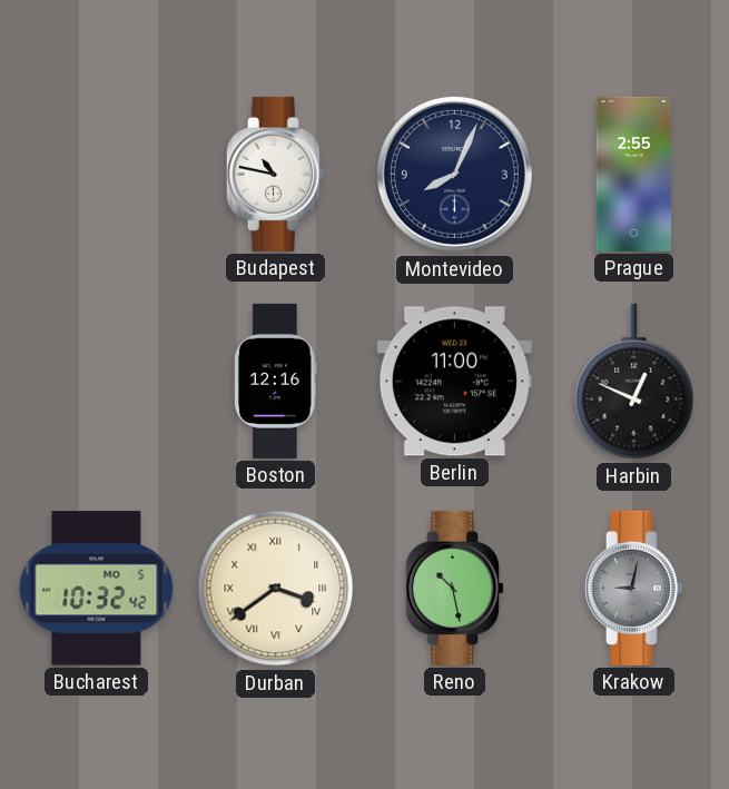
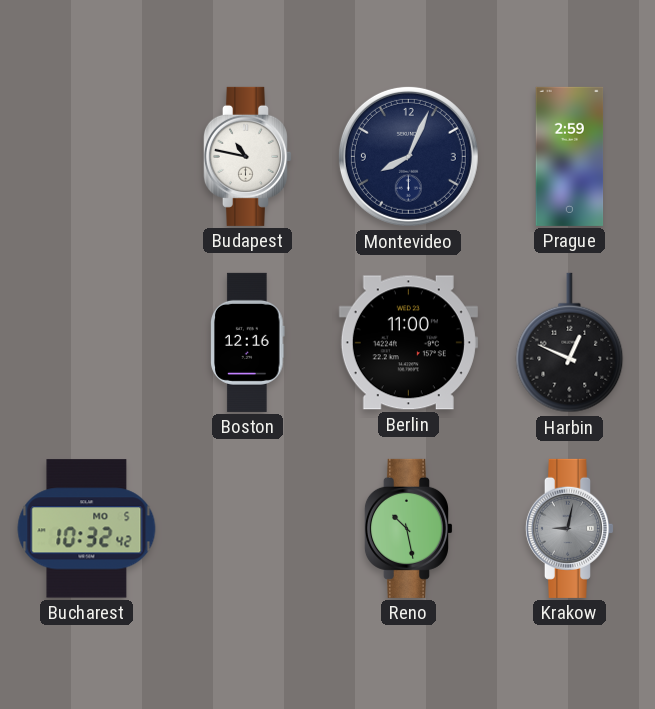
Prague: 2:55 -> 2:59 (570, 156)
Durban: 3:39 -> none (276, 589)
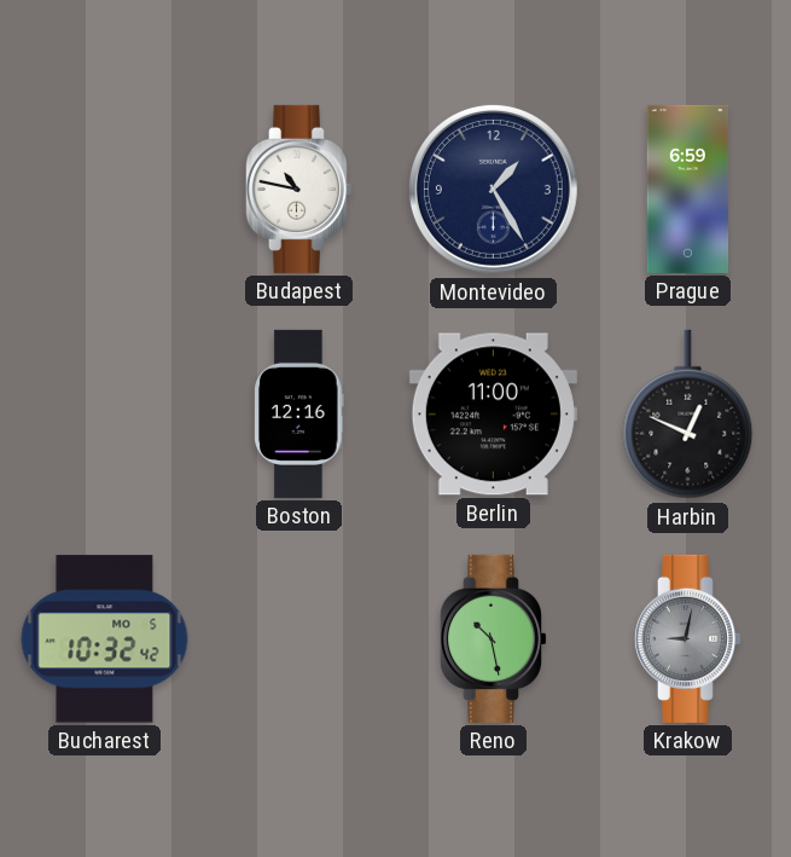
Montevideo: 8:04 -> 1:25 (493, 189)
Prague: 2:59 -> 6:59 (688, 189)
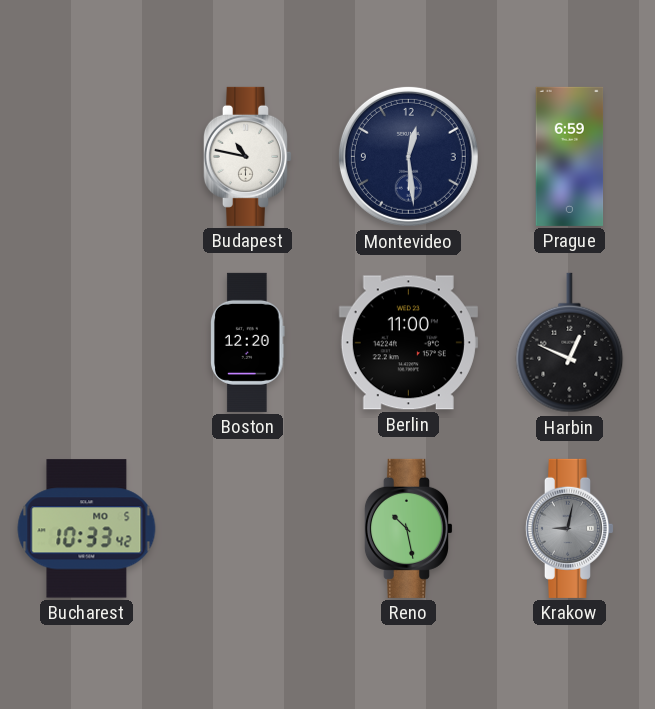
Montevideo: 1:25 -> 12:29 (408, 156)
Boston: 12:16 -> 12:20 (248, 342)
Bucharest: 10:32 -> 10:33 (87, 529)
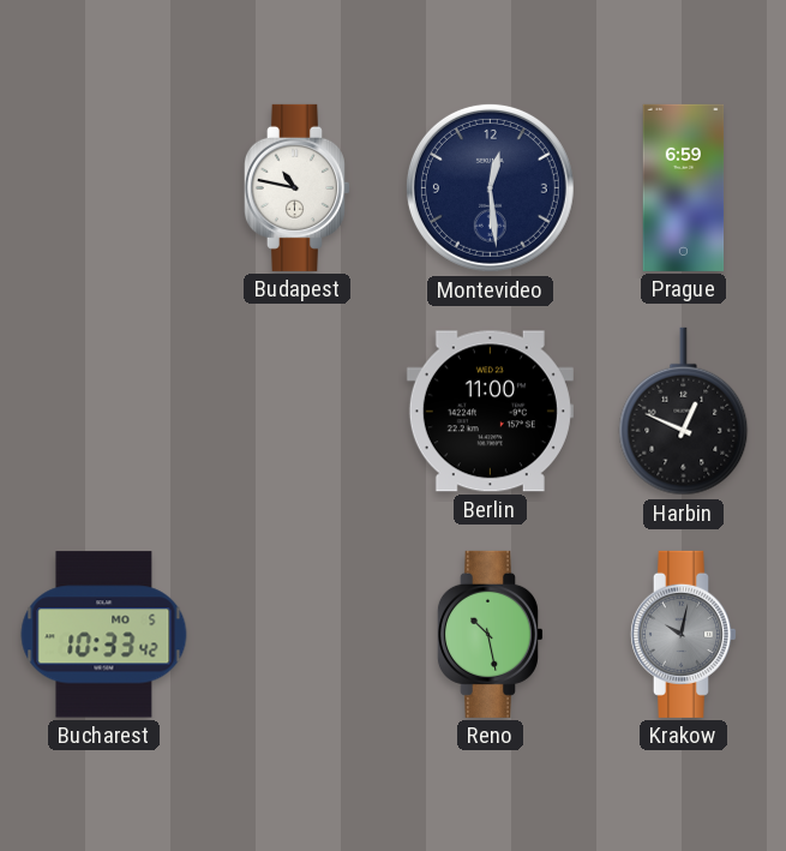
Boston: 12:20 -> none (248, 342)
Krakow: 9:02 -> 10:02 (683, 634)
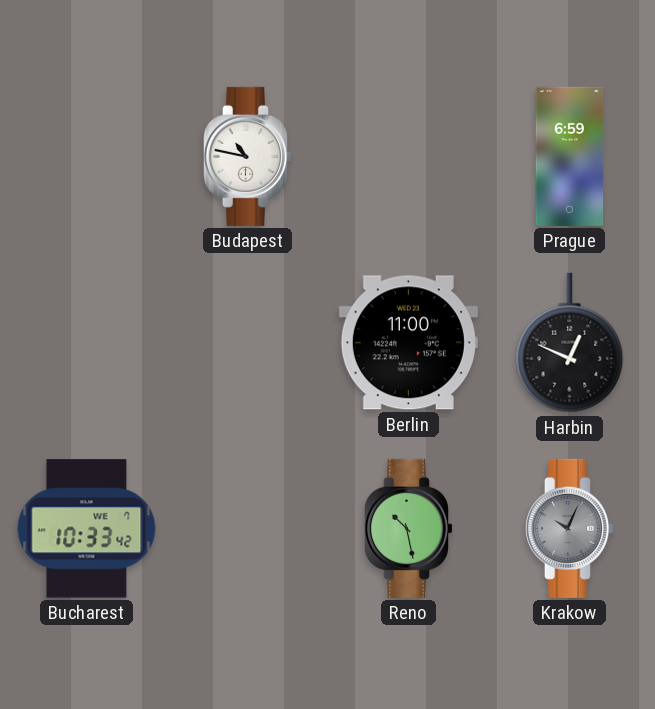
Montevideo: 12:29 -> none (490, 187)
Bucharest date: MO 5 -> WE 7 (87, 529)
Krakow: 10:02 -> 10:04 (569, 528)
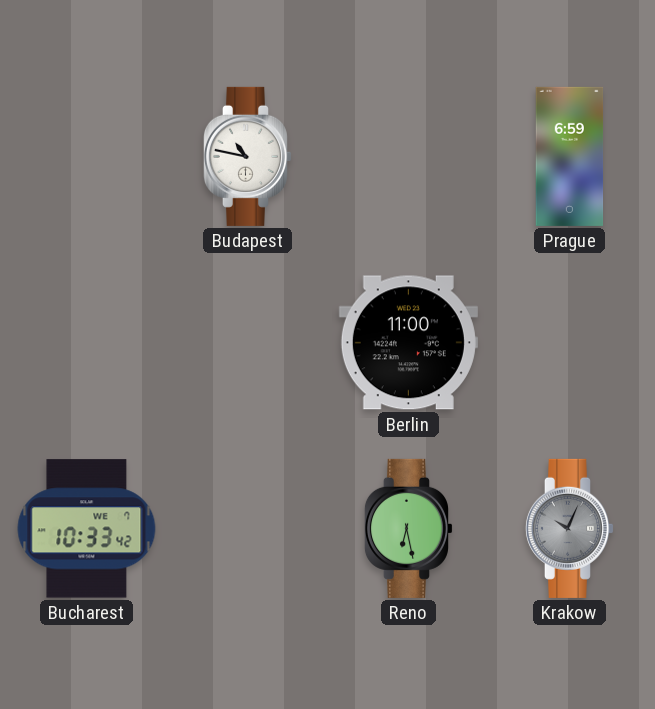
Harbin: 12:49 -> none (570, 343)
Reno: 10:28 -> 6:28 (408, 528)
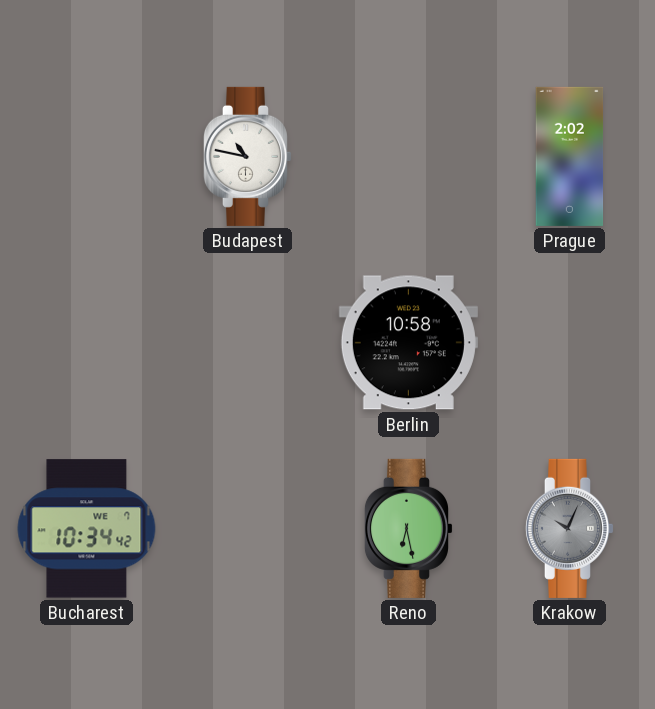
Prague: 6:59 -> 2:02 (570, 156)
Berlin: 11:00 -> 10:58 (408, 343)
Bucharest: 10:33 -> 10:34 (87, 529)
